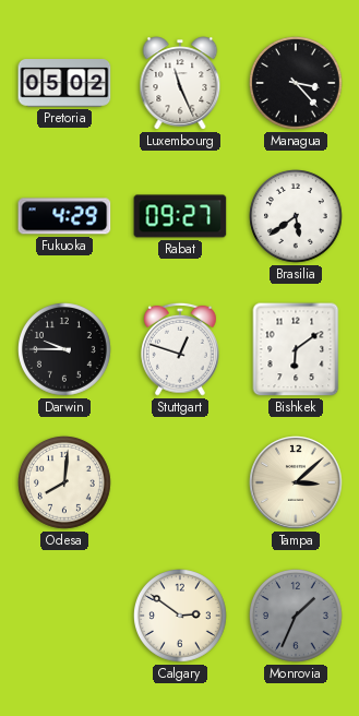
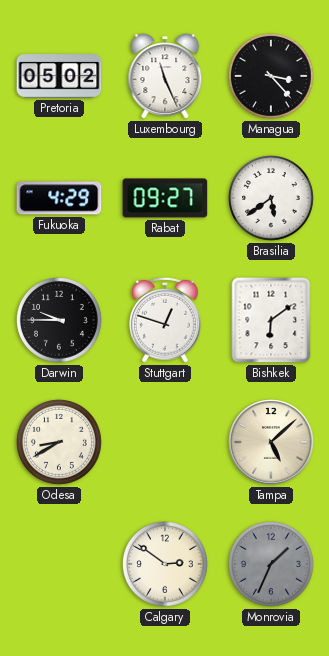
Odesa: 8:01 -> 8:40 (60, 443)
Tampa: 3:08 -> 5:08 (271, 442)
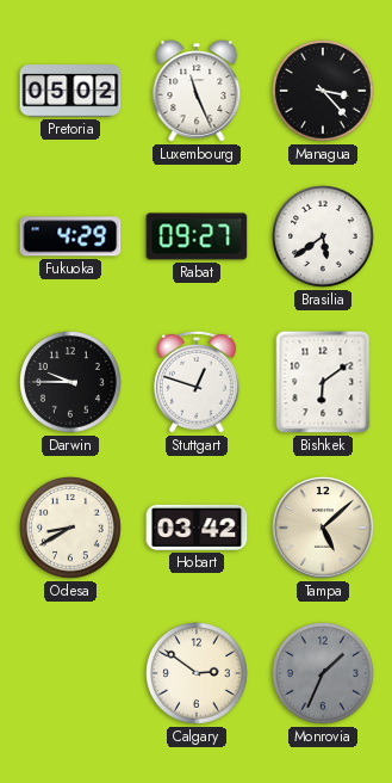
Hobart: none -> 03:42 (197, 528)
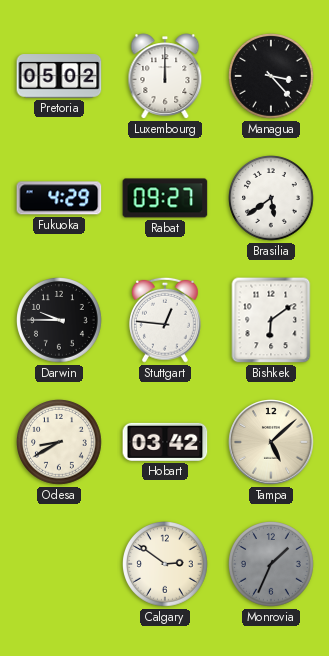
Luxembourg: 11:26 -> 12:00 (165, 76)
Stuttgart: 12:48 -> 12:46 (166, 320)
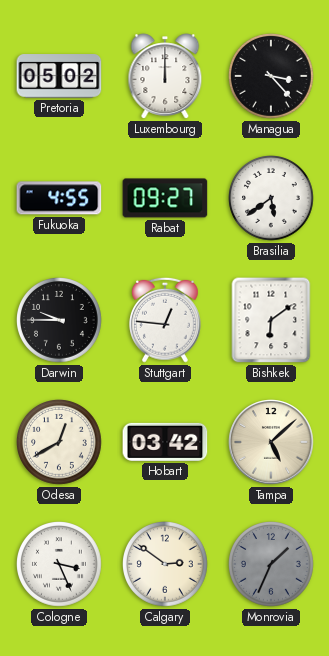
Fukuoka: 4:29 -> 4:55 (59, 198)
Odesa: 8:40 -> 12:40 (60, 443)
Cologne: none -> 3:26 (60, 565)
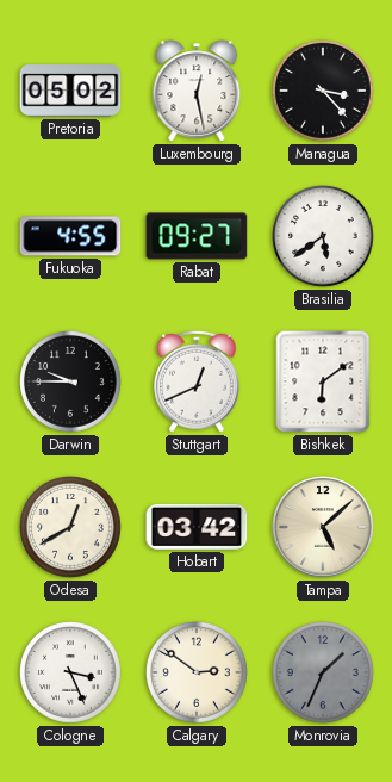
Luxembourg: 12:00 -> 12:28 (197, 91)
Stuttgart: 12:46 -> 12:41 (198, 381)
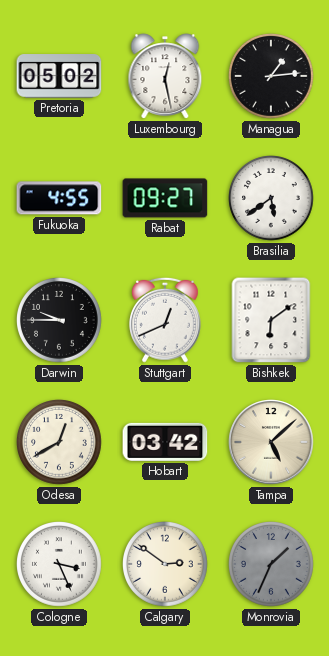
Managua: 3:23 -> 1:14 (272, 77)
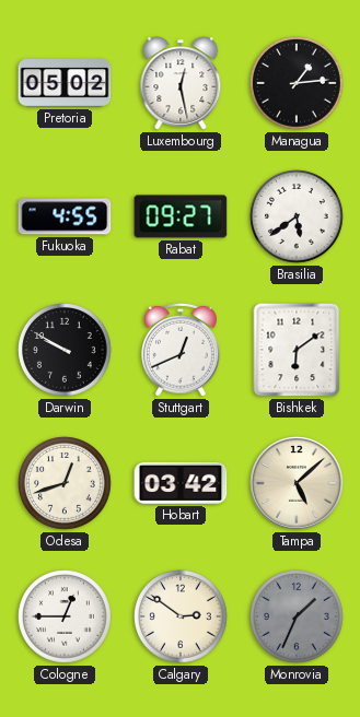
Darwin: 9:45 -> 9:50 (66, 351)
Odesa: 12:40 -> 12:42 (66, 484)
Cologne: 3:26 -> 12:45 (66, 618)
